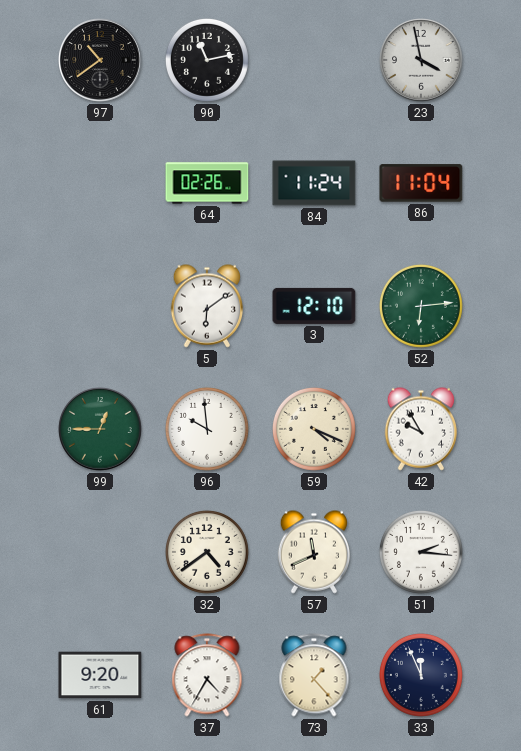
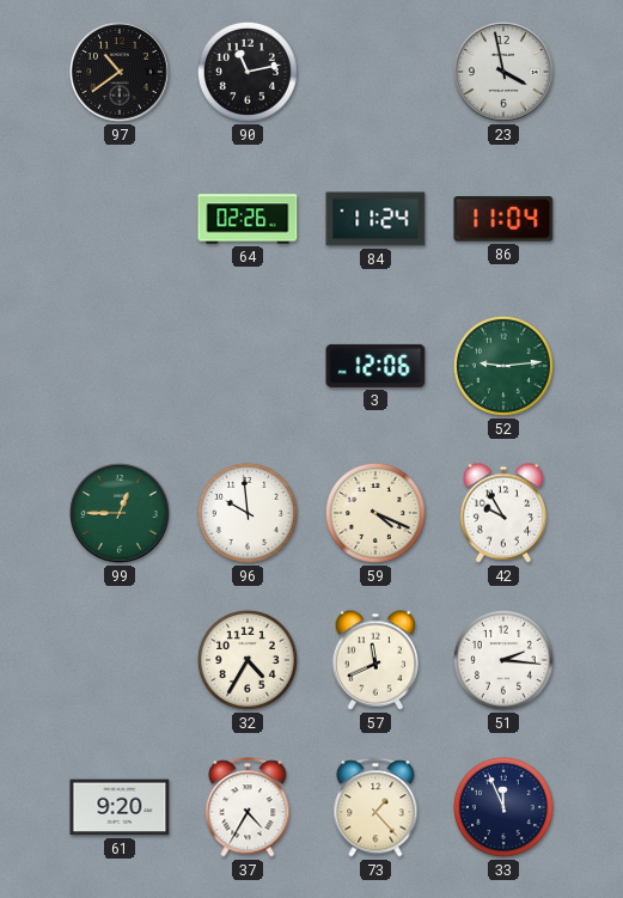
5: 6:09 -> none (207, 306)
3: 12:10 -> 12:06 (375, 366)
52: 6:14 -> 9:14 (503, 366)
32: 4:39 -> 4:35 (248, 660)
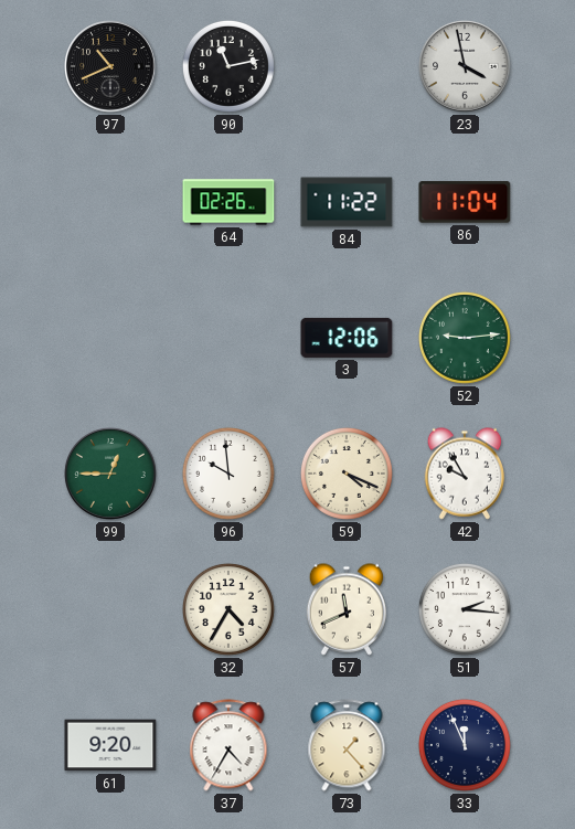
97: 10:39 -> 10:41 (110, 66)
84: 11:24 -> 11:22 (347, 202)
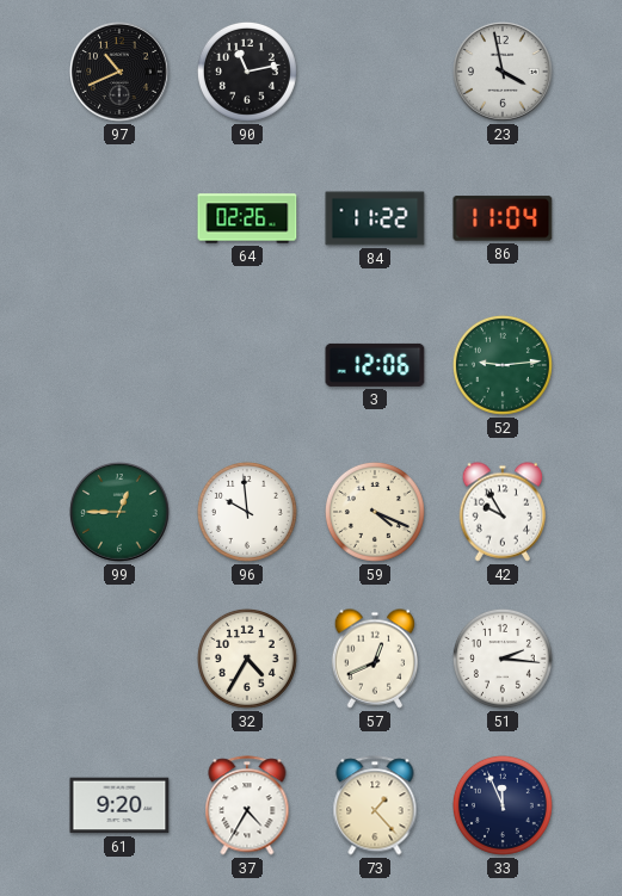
57: 11:41 -> 12:41 (375, 659)
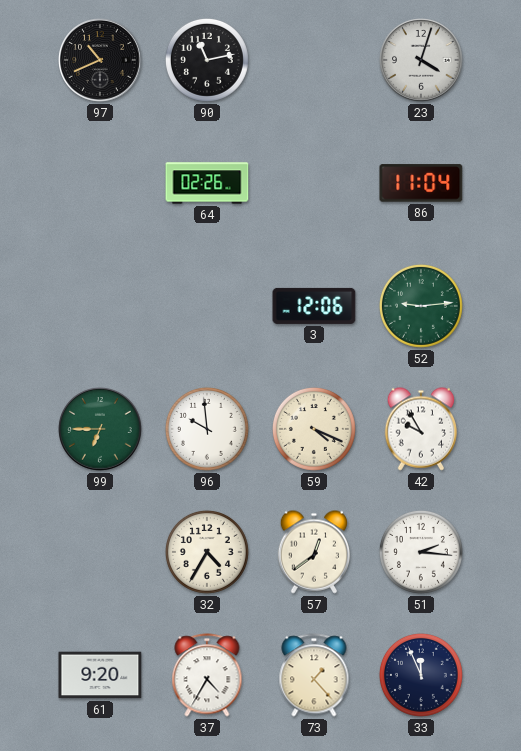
23: 3:58 -> 4:03 (421, 60)
84: 11:22 -> none (375, 218)
99: 12:45 -> 6:45 (100, 429)
57: 12:41 -> 12:39 (314, 552)
